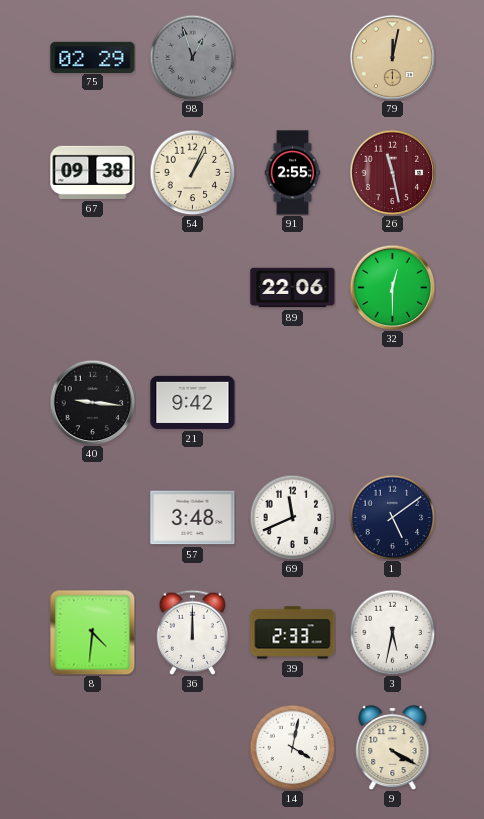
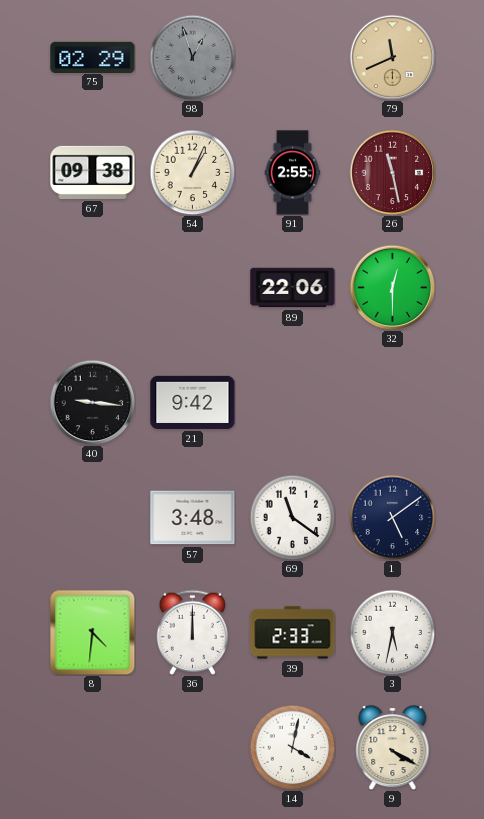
79: 12:02 -> 11:41 (392, 57)
69: 11:41 -> 11:21 (292, 517)
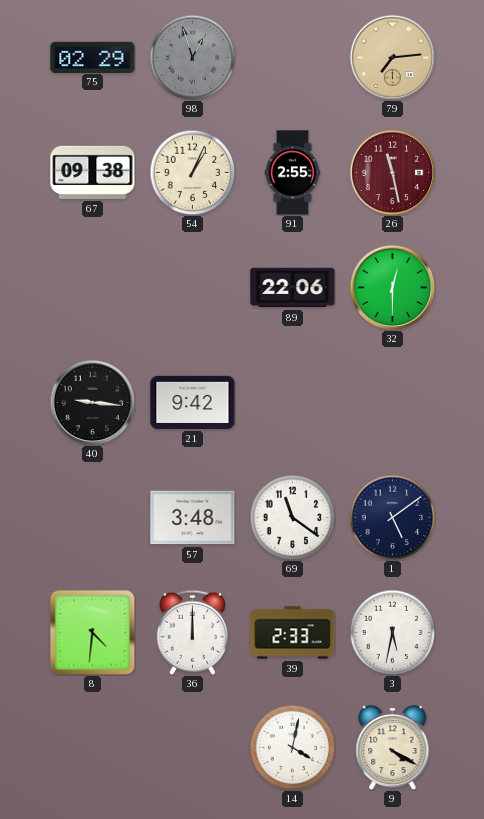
79: 11:41 -> 7:14 (392, 57)
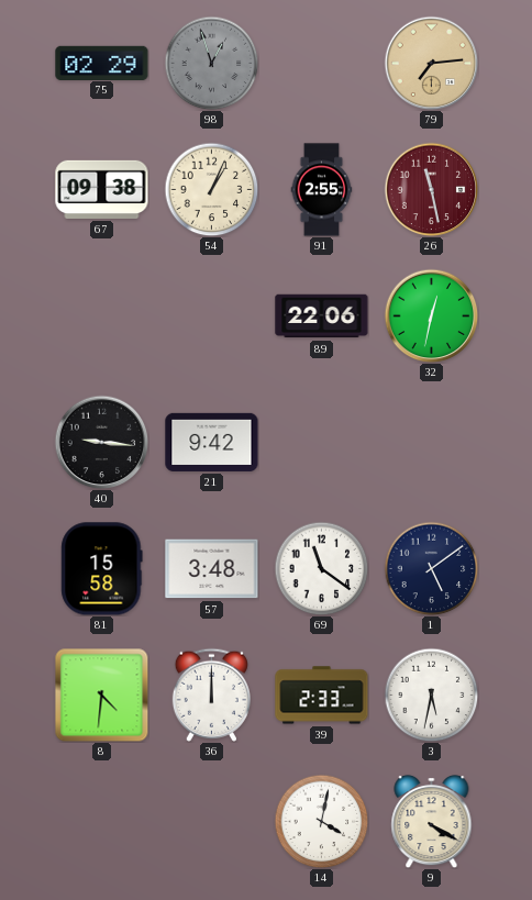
32: 12:30 -> 12:32 (431, 315)
81: none -> 15:58 (102, 569)
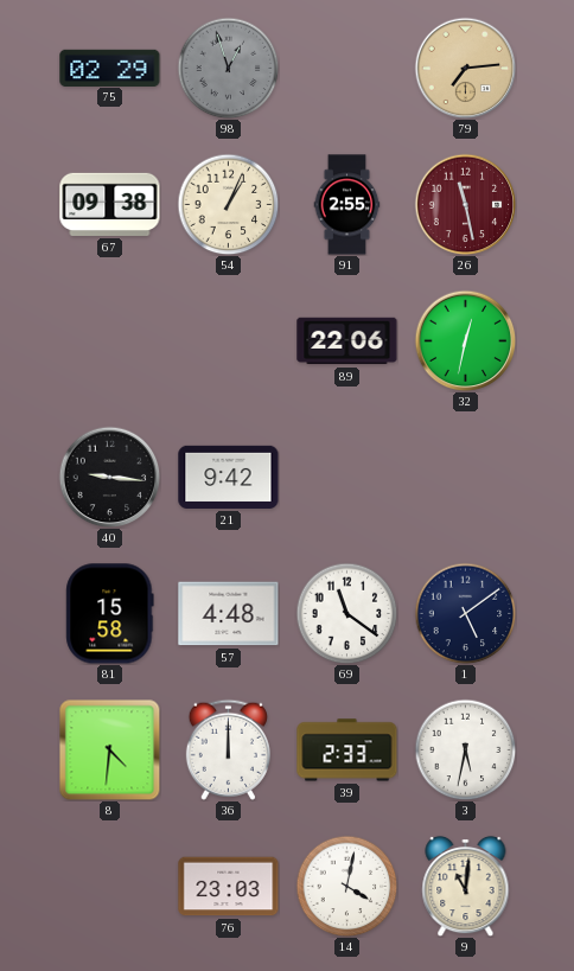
57: 3:48 -> 4:48 (229, 614)
76: none -> 23:03 (229, 887)
9: 4:20 -> 11:01 (466, 886)
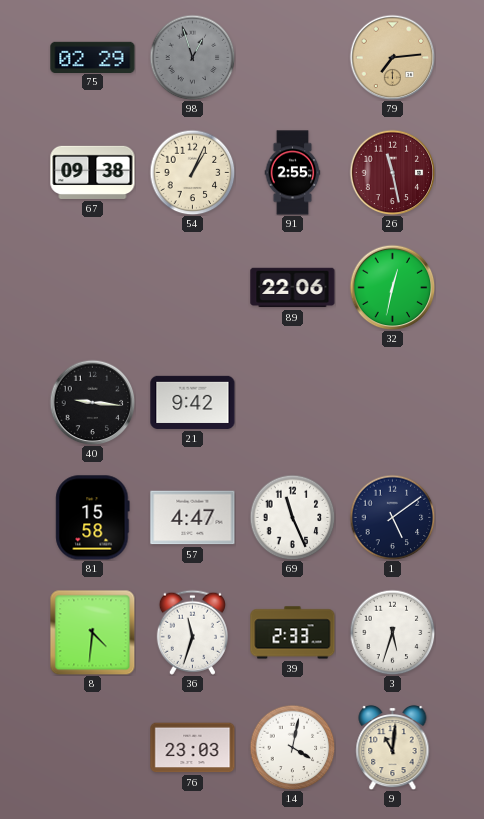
57: 4:48 -> 4:47 (193, 518)
69: 11:21 -> 11:26 (292, 517)
36: 12:00 -> 11:33 (192, 632)
3: 5:32 -> 5:33 (392, 632)
